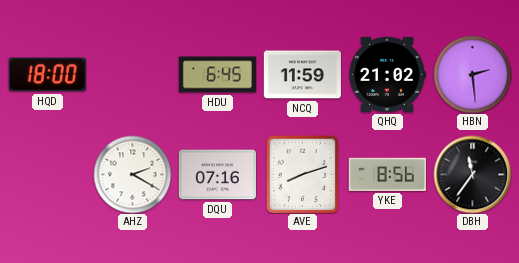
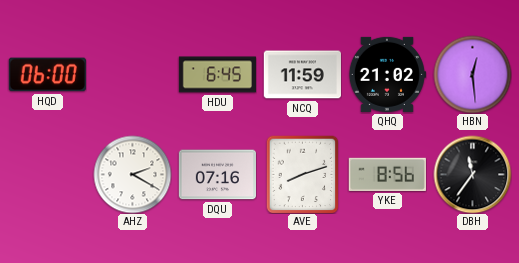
HQD: 18:00 -> 06:00 (47, 75)
HBN: 2:29 -> 12:29 (472, 74)
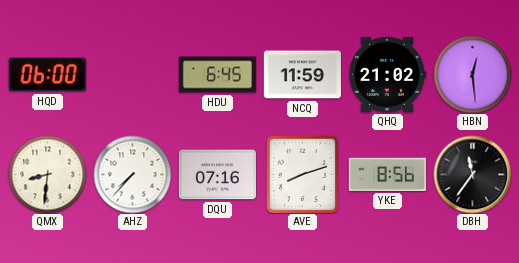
QMX: none -> 8:31 (47, 174)
AHZ: 2:20 -> 7:37 (132, 174)
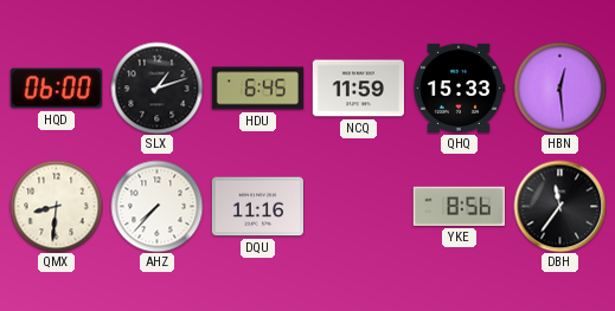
SLX: none -> 1:12 (156, 88)
QHQ: 21:02 -> 15:33 (459, 88)
DQU: 07:16 -> 11:16 (257, 207)
AVE: 8:12 -> none (303, 174)
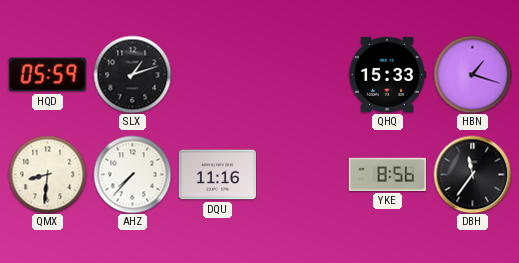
HQD: 06:00 -> 05:59 (47, 75)
HDU: 6:45 -> none (257, 89)
NCQ: 11:59 -> none (358, 89)
HBN: 12:29 -> 1:18 (472, 74)
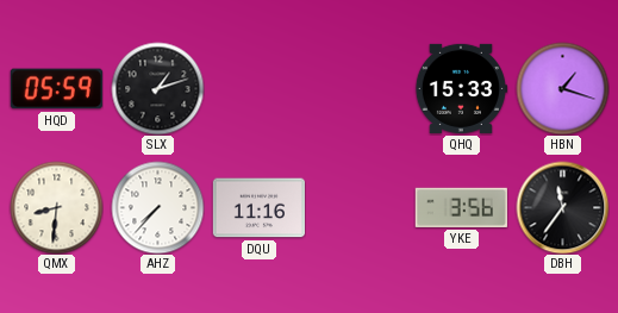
YKE: 8:56 -> 3:56 (461, 207)
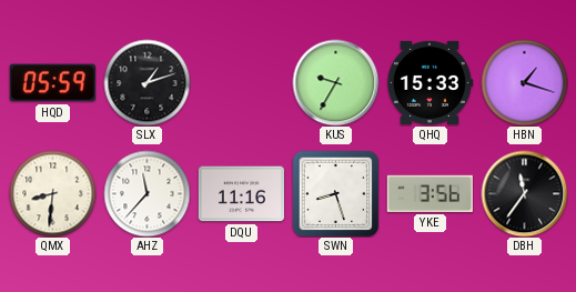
KUS: none -> 9:35 (335, 82)
AHZ: 7:37 -> 11:37 (146, 193)
SWN: none -> 8:27 (335, 193)
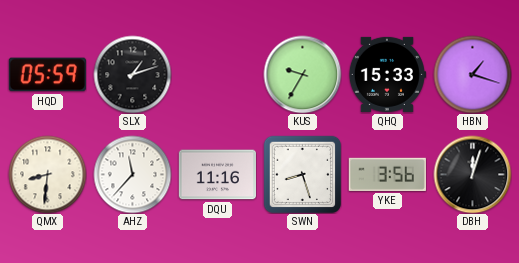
DBH: 11:36 -> 12:03 (472, 174)
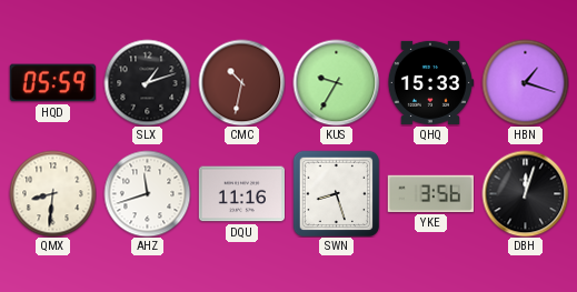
CMC: none -> 10:32 (241, 82)
AHZ: 11:37 -> 11:42 (147, 193)
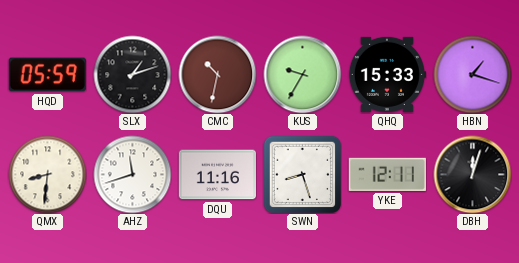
YKE: 3:56 -> 12:11 (387, 174)
